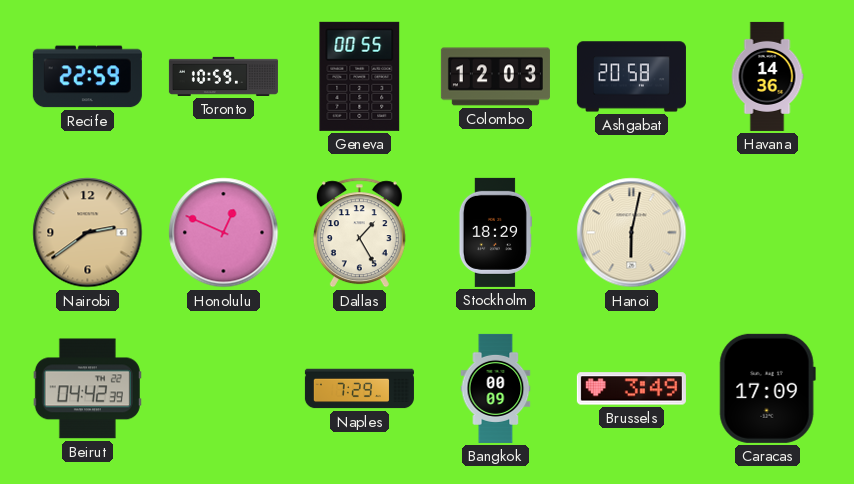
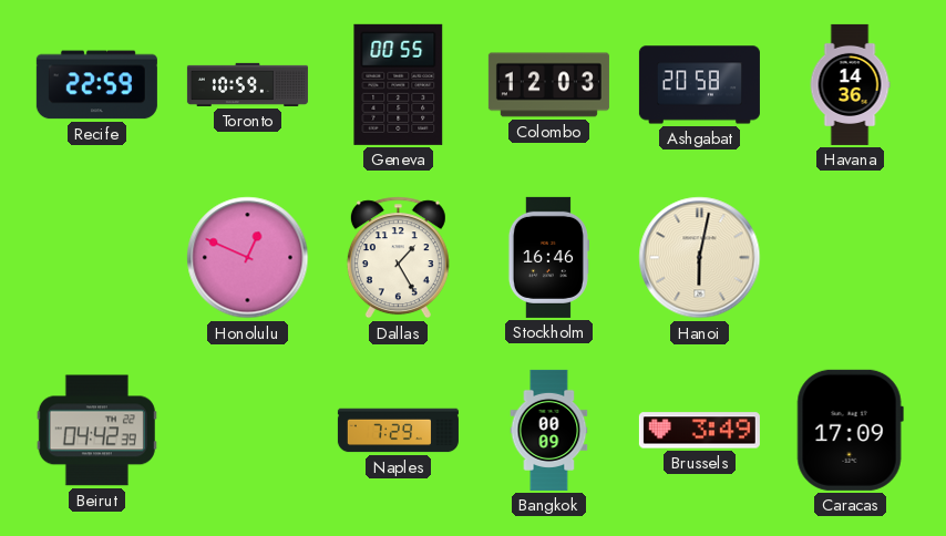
Nairobi: 2:39 -> none (88, 233)
Stockholm: 18:29 -> 16:46 (548, 257)
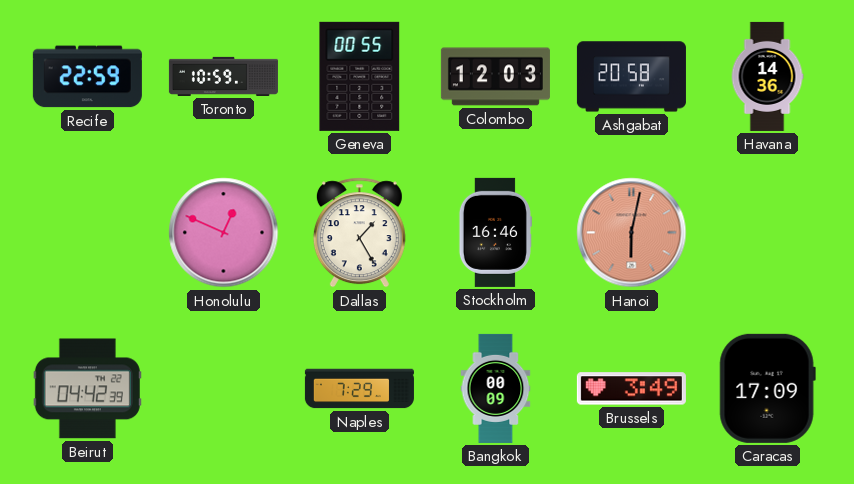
Hanoi dial: cream -> salmon (632, 233)
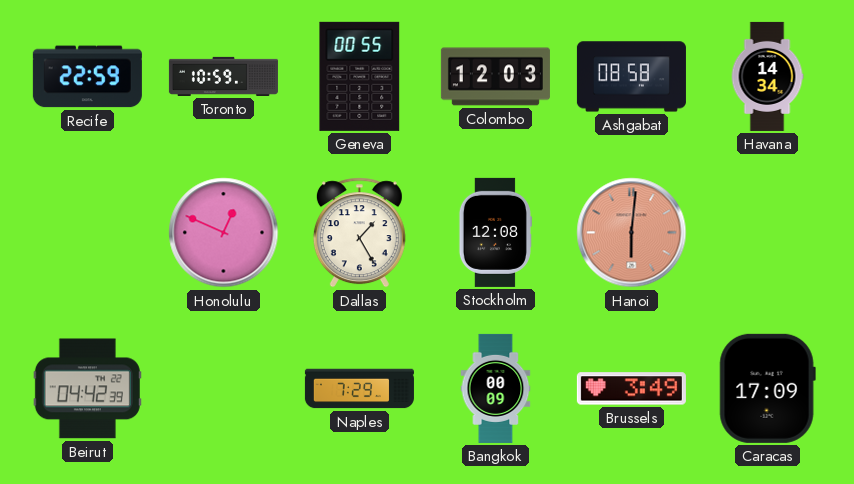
Ashgabat: 20:58 -> 08:58 (631, 77)
Havana: 14:36 -> 14:34 (767, 76)
Stockholm: 16:46 -> 12:08 (495, 232)
Hanoi: 6:02 -> 6:01 (632, 233)
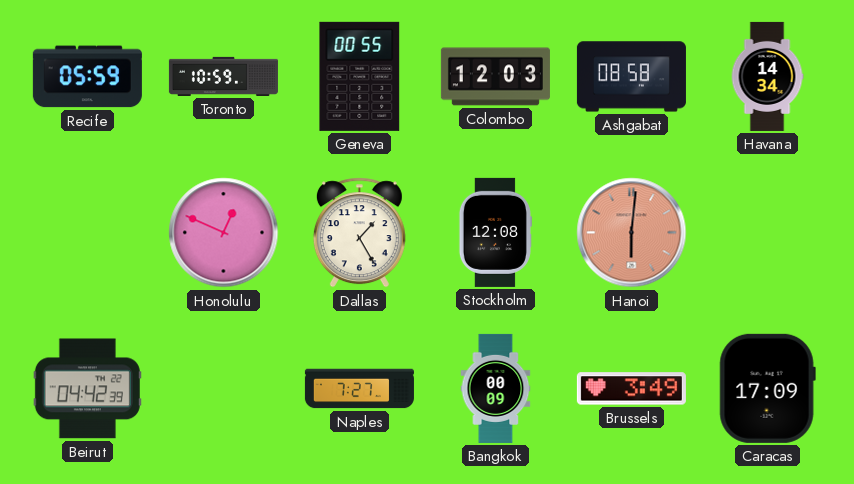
Recife: 22:59 -> 05:59 (87, 77)
Naples: 7:29 -> 7:27 (359, 389)
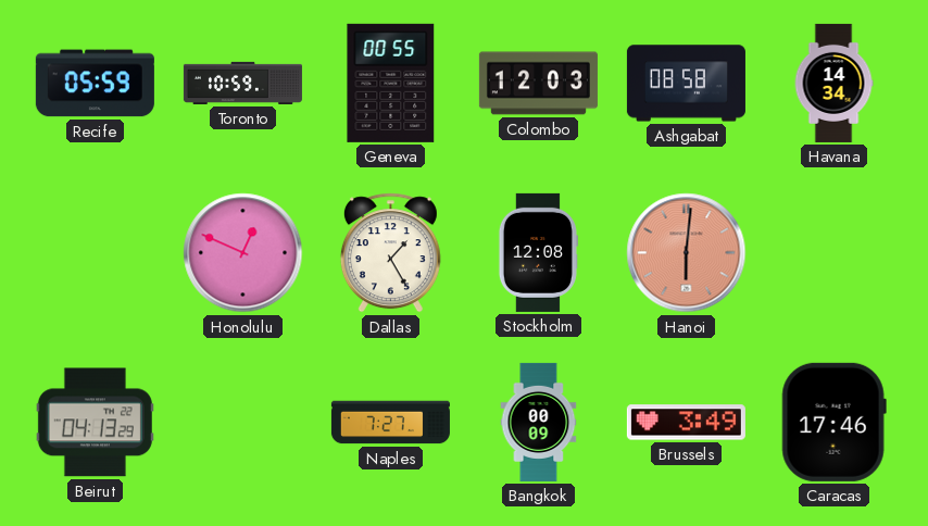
Beirut: 04:42 -> 04:13 (95, 423)
Caracas: 17:09 -> 17:46 (833, 422)
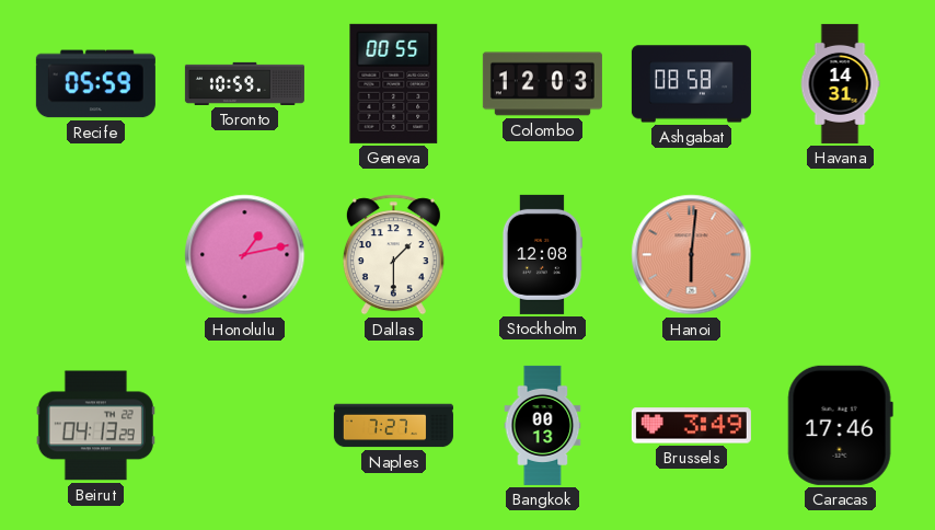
Havana: 14:34 -> 14:31 (840, 83)
Honolulu: 12:49 -> 1:13 (245, 255)
Dallas: 1:25 -> 1:30 (393, 255)
Bangkok: 00:09 -> 00:13 (543, 425)
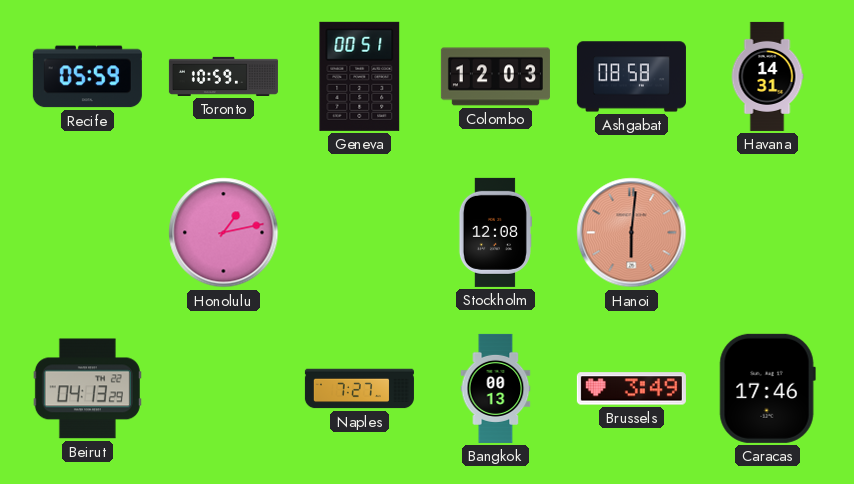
Geneva: 00:55 -> 00:51 (360, 76)
Dallas: 1:30 -> none (393, 255)
